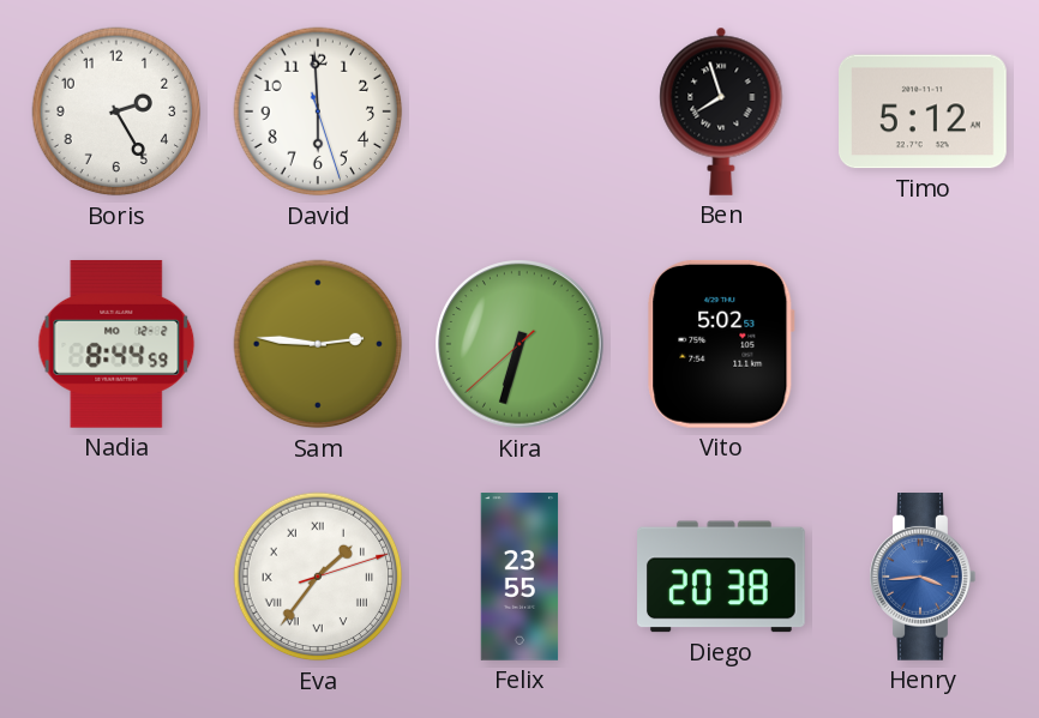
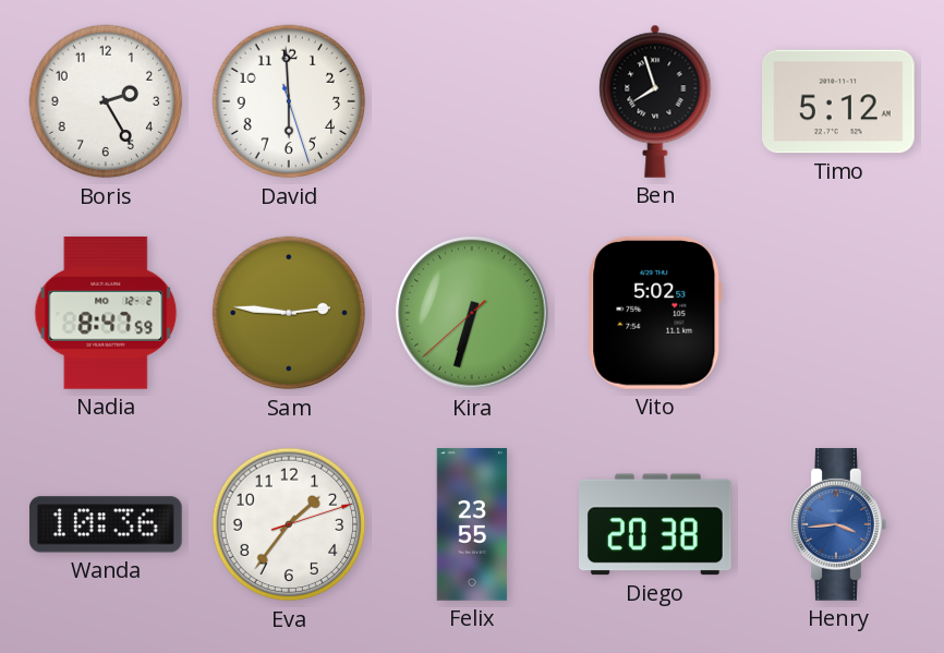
Nadia: 8:44 -> 8:47 (106, 313)
Wanda: none -> 10:36 (106, 524)
Eva numerals: Roman -> Arabic (289, 524)
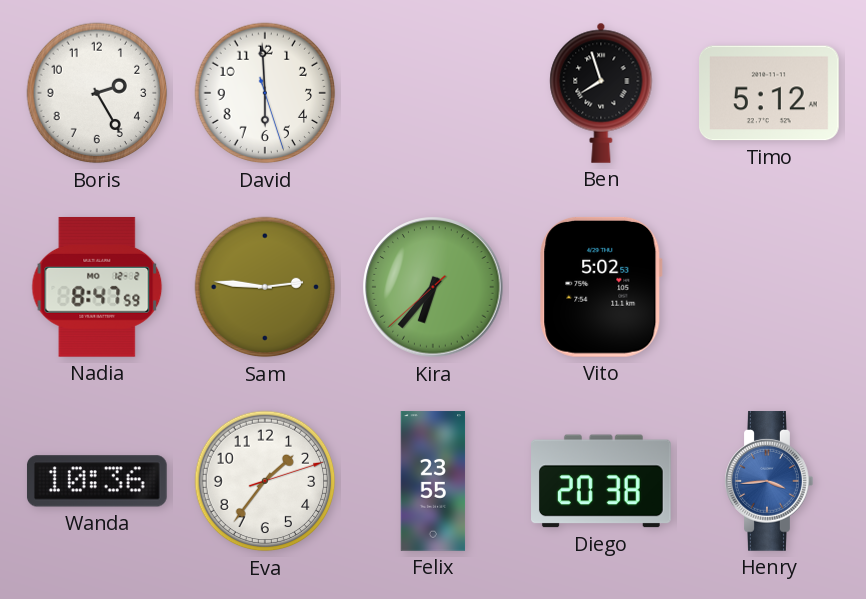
Kira: 6:32 -> 6:36 (433, 287)
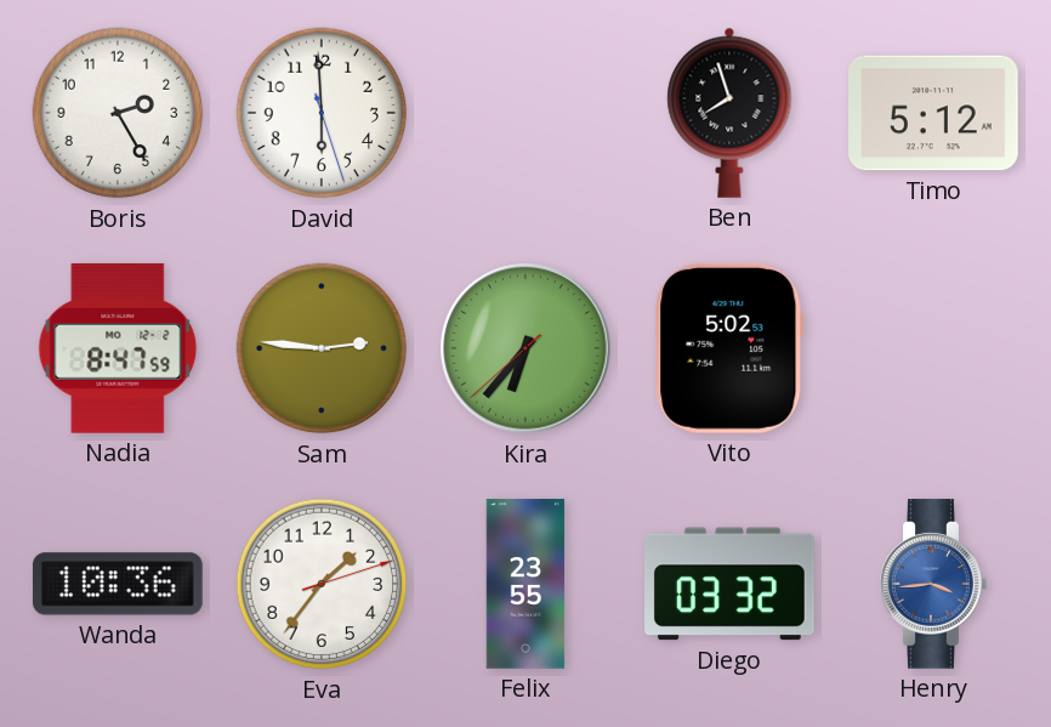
Diego: 20:38 -> 03:32 (731, 584)
